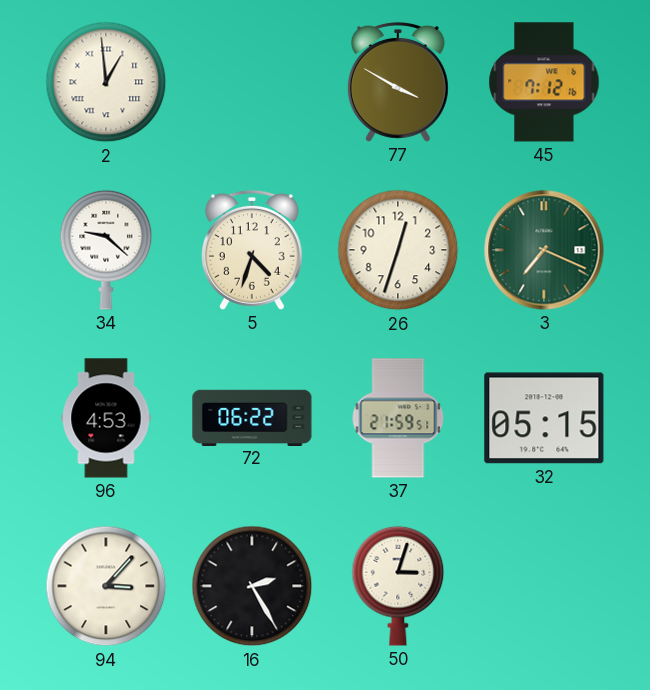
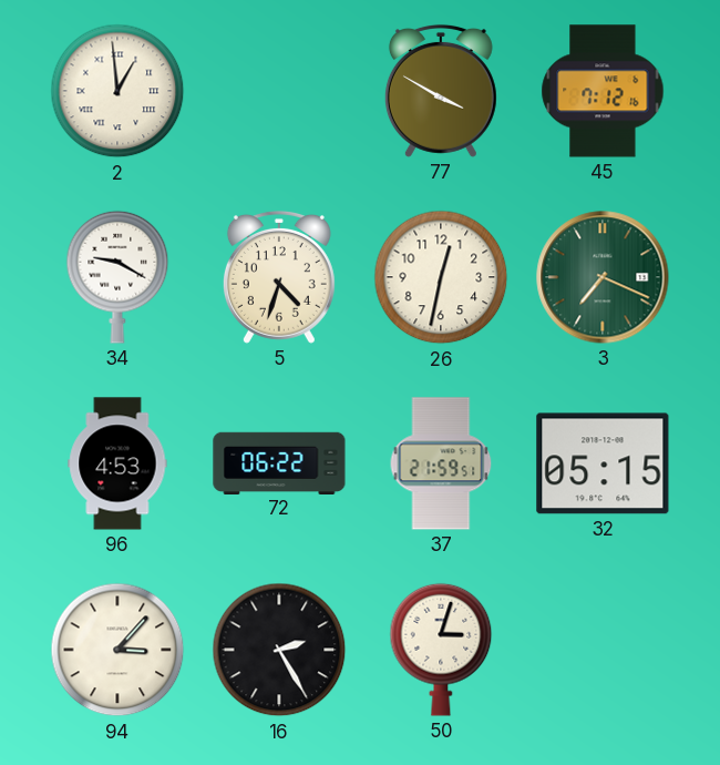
34: 9:22 -> 9:20 (117, 277)
26: 12:33 -> 12:32 (441, 277)
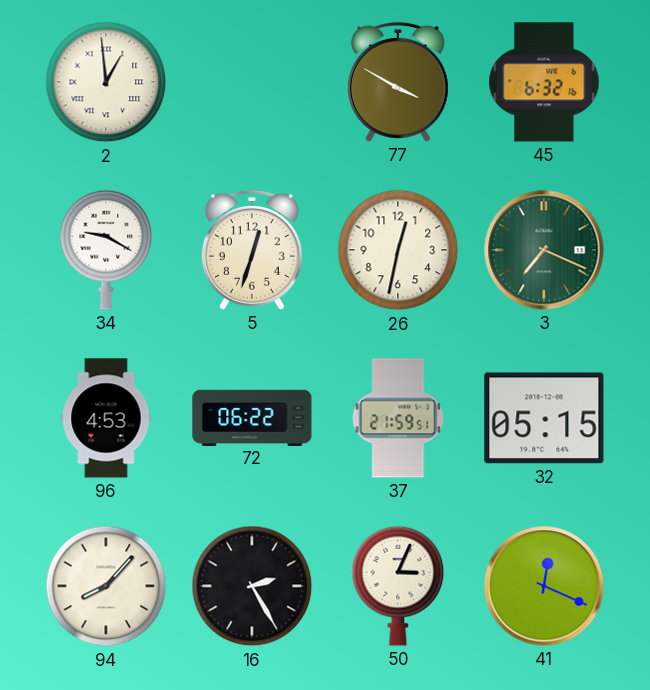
45: 7:12 -> 6:32 (544, 82)
5: 4:33 -> 12:33 (252, 250)
94: 3:07 -> 8:07 (106, 586)
50: 3:03 -> 3:04 (398, 586)
41: none -> 12:19 (544, 586)
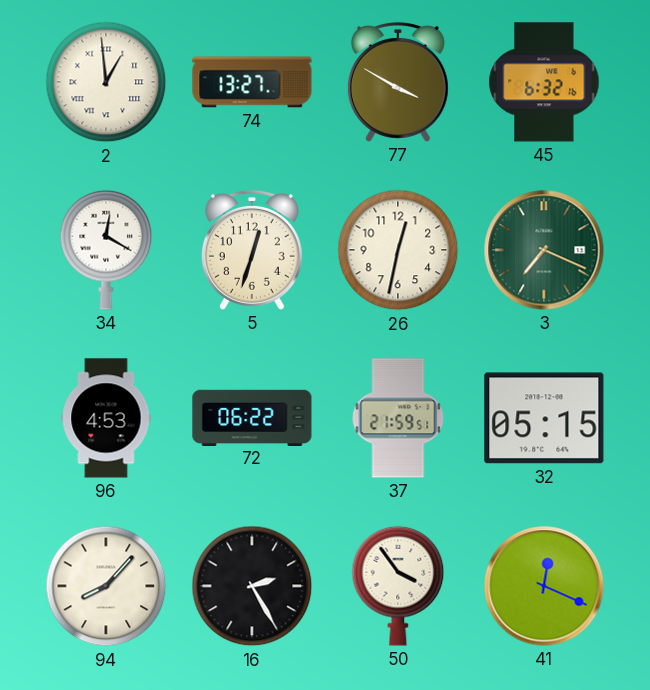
74: none -> 13:27 (252, 82)
34: 9:20 -> 12:20 (106, 250)
50: 3:04 -> 3:54 (398, 586)
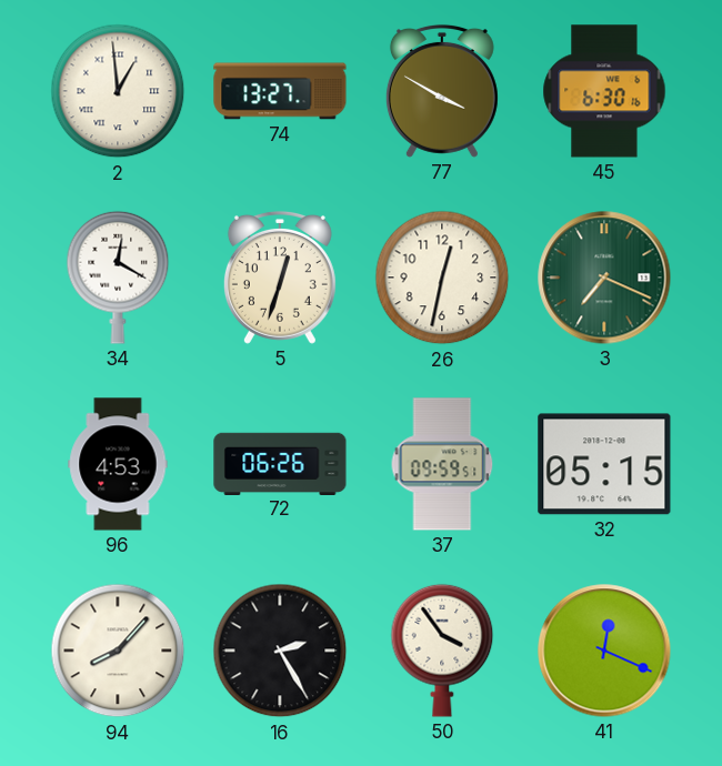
45: 6:32 -> 6:30 (604, 91)
72: 06:22 -> 06:26 (280, 463)
37: 21:59 -> 09:59 (442, 464)
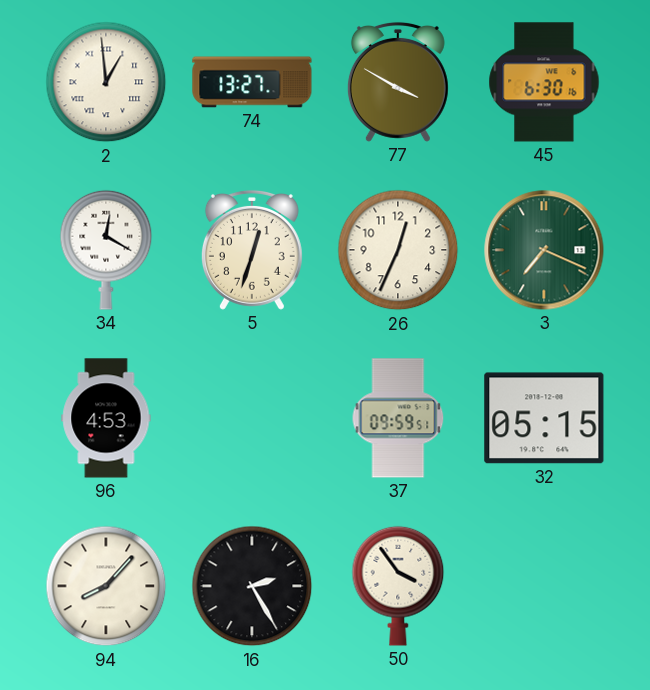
26: 12:32 -> 12:34 (398, 250)
72: 06:26 -> none (280, 463)
41: 12:19 -> none (604, 651)
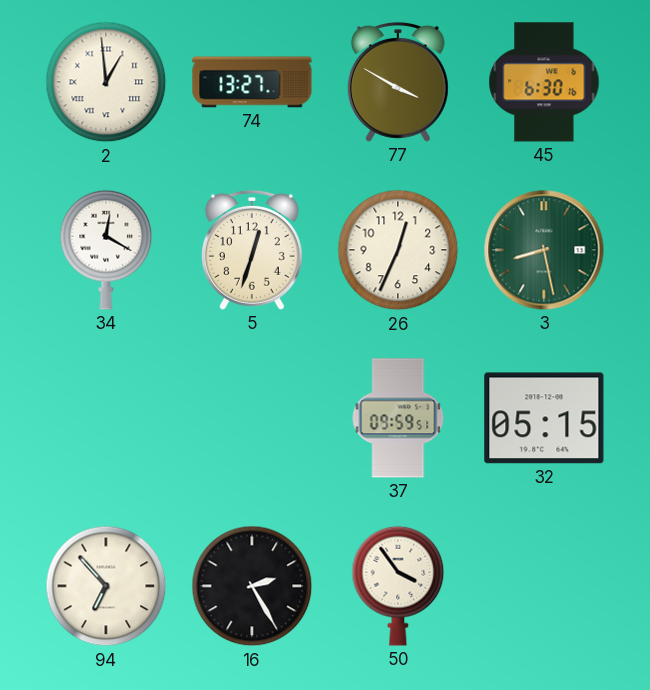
3: 7:19 -> 8:28 (544, 250)
96: 4:53 -> none (106, 418)
94: 8:07 -> 6:53 (106, 586)
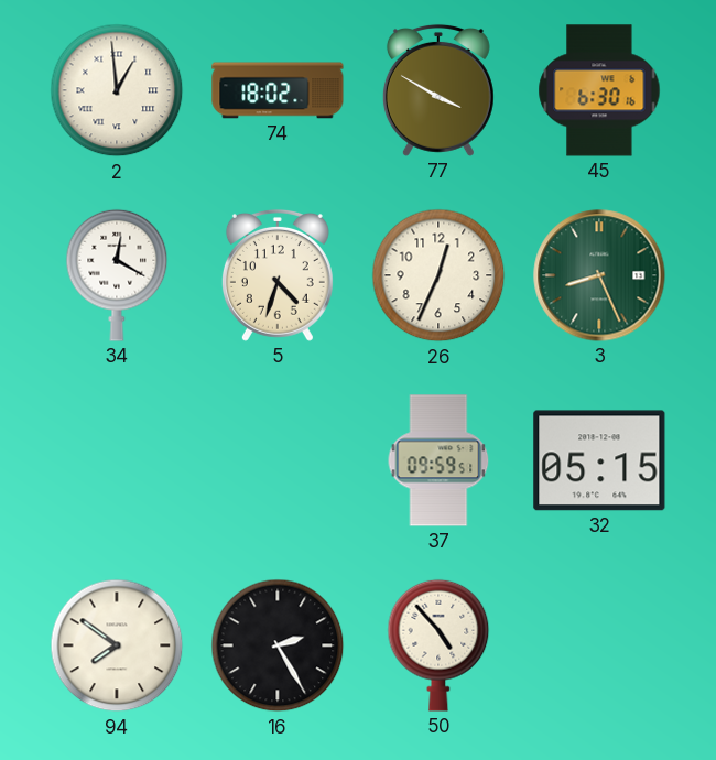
74: 13:27 -> 18:02 (278, 90)
5: 12:33 -> 4:33 (278, 275)
3: 8:28 -> 8:26 (599, 275)
94: 6:53 -> 7:51 (117, 645)
50: 3:54 -> 4:53 (438, 645)
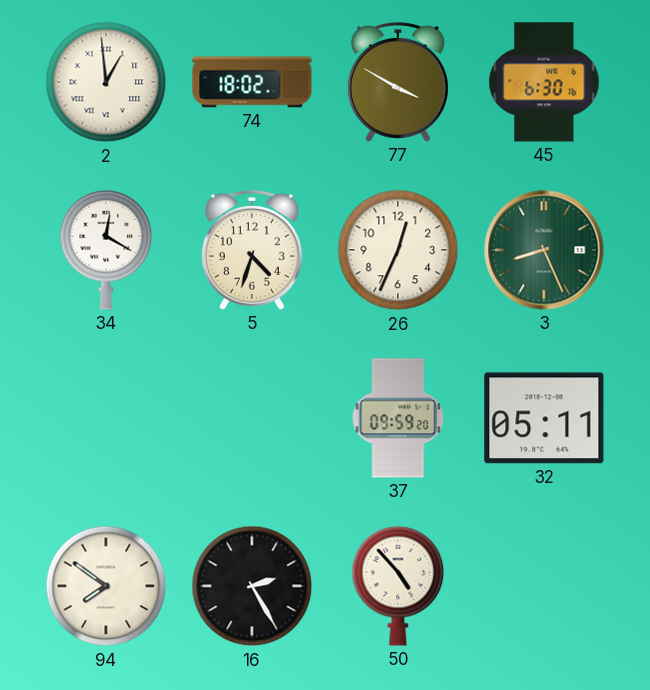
37: 09:59:51 -> 09:59:20 (398, 418)
32: 05:15 -> 05:11 (544, 418)
